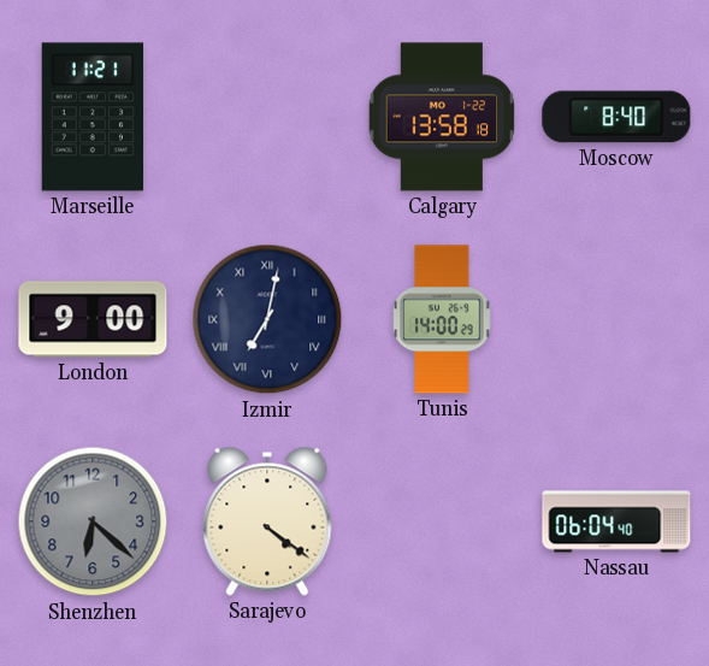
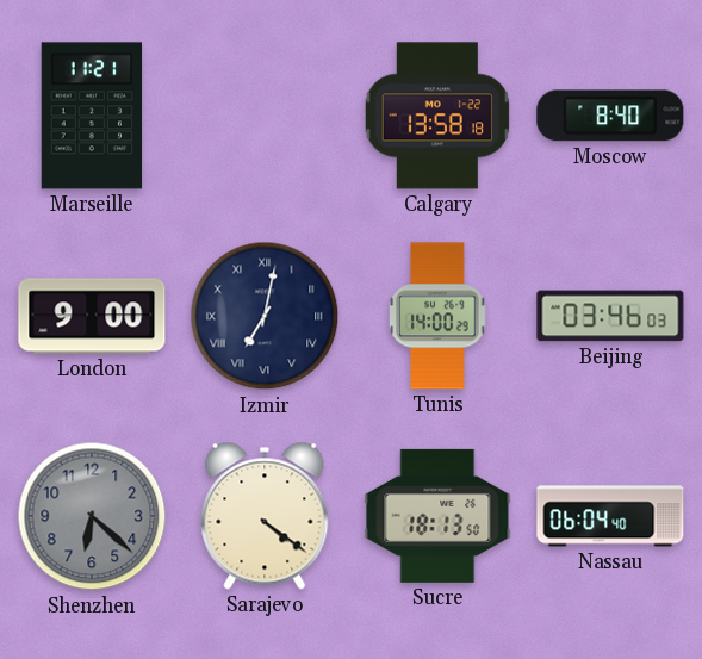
Beijing: none -> 03:46 (610, 316)
Sucre: none -> 18:13 (437, 516)
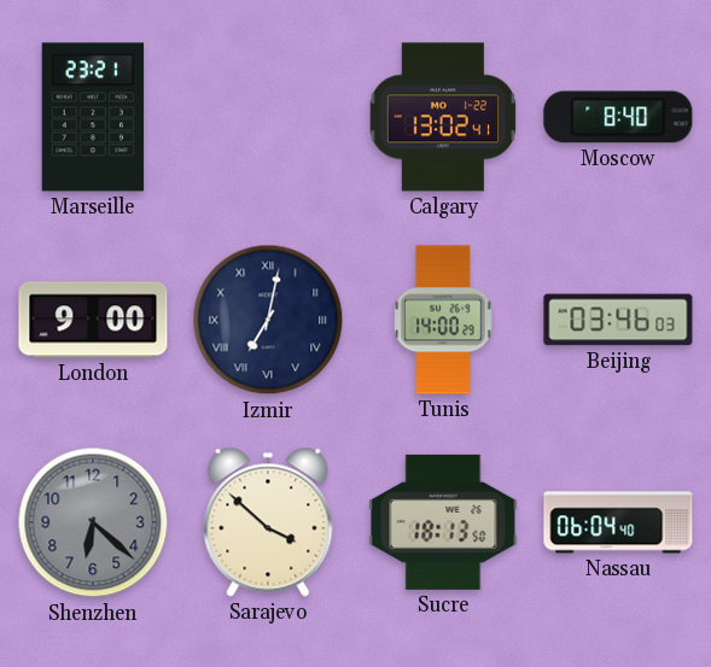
Marseille: 11:21 -> 23:21 (93, 117)
Calgary: 13:58 -> 13:02 (443, 117)
Sarajevo: 4:21 -> 3:52 (268, 522)
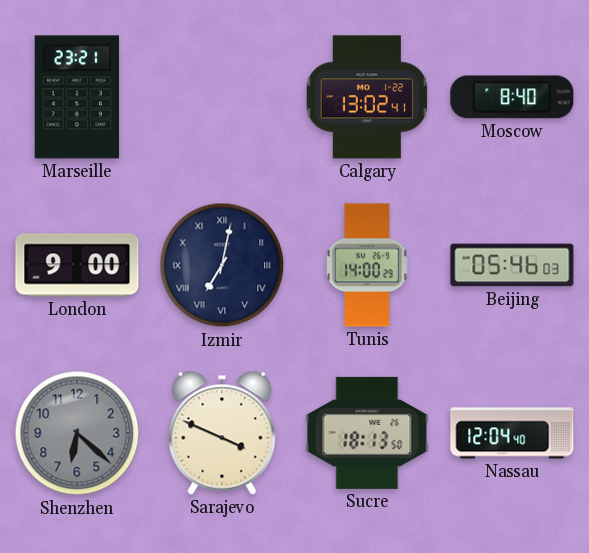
Beijing: 03:46 -> 05:46 (512, 265)
Sarajevo: 3:52 -> 3:49 (222, 433)
Nassau: 06:04 -> 12:04 (512, 433)
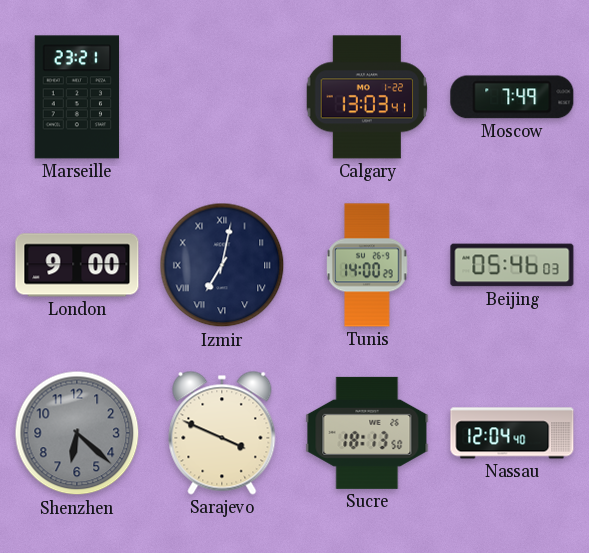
Calgary: 13:02 -> 13:03 (367, 97)
Moscow: 8:40 -> 7:49 (512, 97)
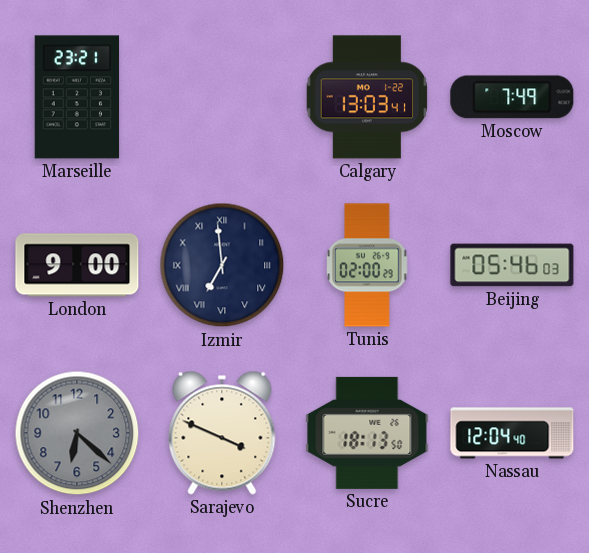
Izmir: 7:02 -> 6:59 (222, 265)
Tunis: 14:00 -> 02:00 (367, 265)
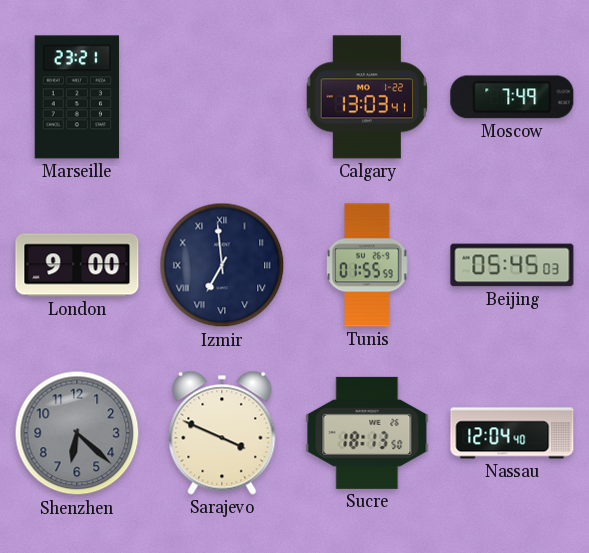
Tunis: 02:00 -> 01:55 (367, 265)
Beijing: 05:46 -> 05:45 (512, 265)
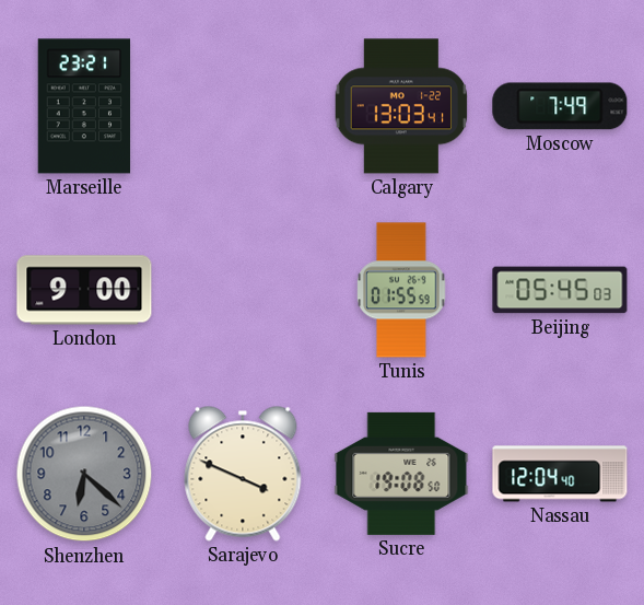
Izmir: 6:59 -> none (222, 265)
Sucre: 18:13 -> 19:08 (401, 474)
